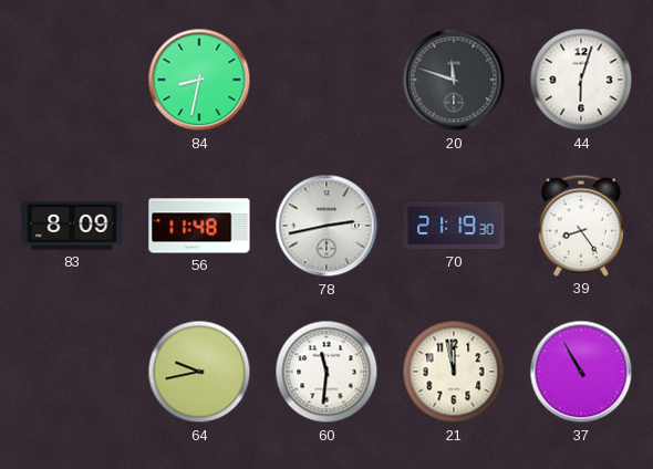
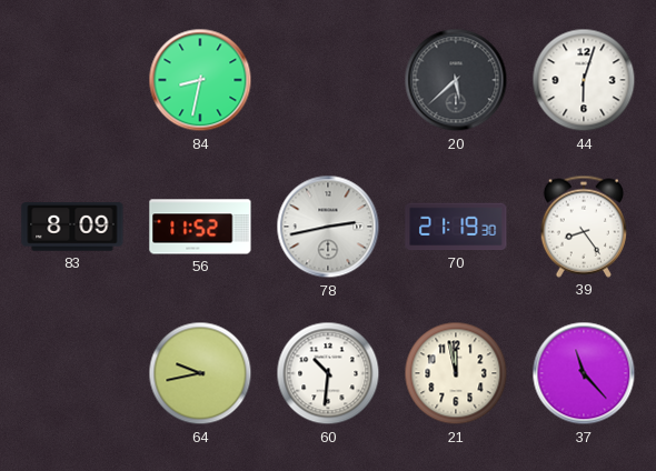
20: 11:48 -> 5:38 (456, 80)
56: 11:48 -> 11:52 (200, 227)
60: 11:31 -> 10:31 (328, 373)
37: 10:55 -> 11:23 (584, 373)
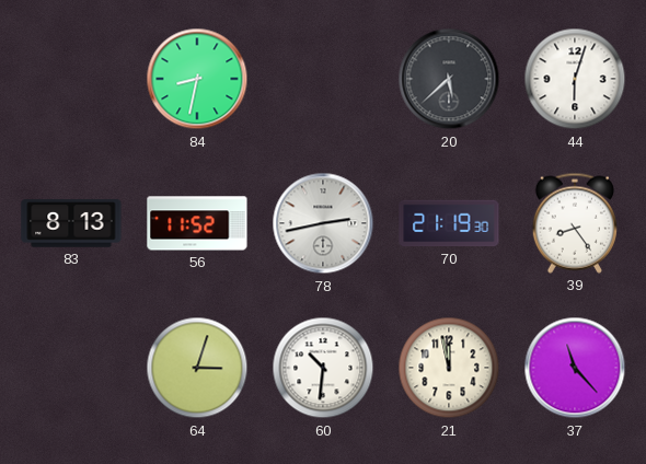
83: 8:09 -> 8:13 (71, 223)
64: 9:43 -> 3:03 (197, 368)
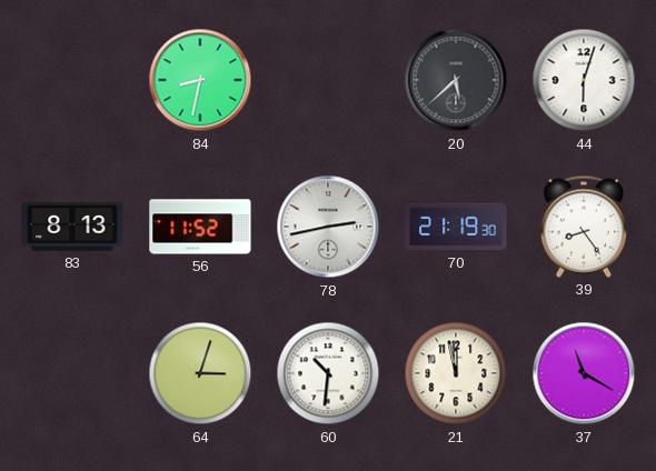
37: 11:23 -> 11:20 (584, 373)
